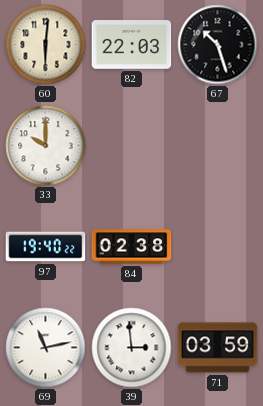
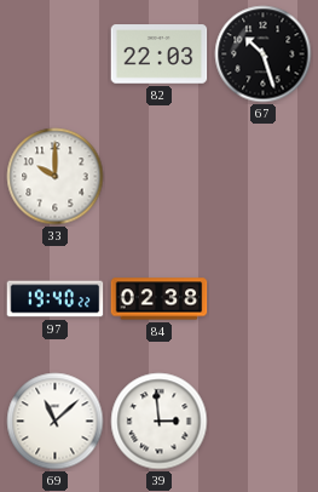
60: 6:01 -> none (46, 45)
69: 11:13 -> 11:08 (56, 422)
71: 03:59 -> none (218, 348)
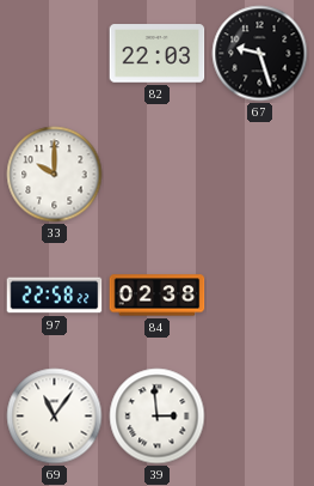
67: 10:27 -> 9:27 (260, 54)
97: 19:40 -> 22:58 (55, 296)
69: 11:08 -> 11:06 (55, 417)
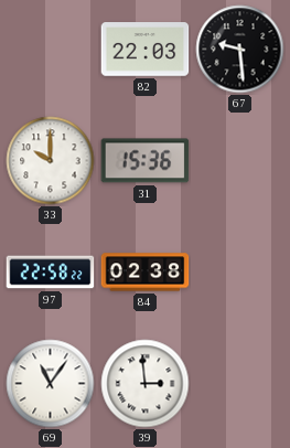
67: 9:27 -> 9:29 (240, 50)
31: none -> 15:36 (146, 161)
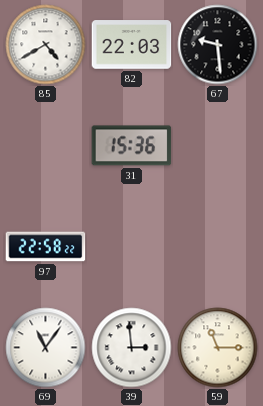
85: none -> 4:40 (46, 45)
33: 10:00 -> none (51, 161)
84: 02:38 -> none (146, 273)
59: none -> 11:15 (218, 348)
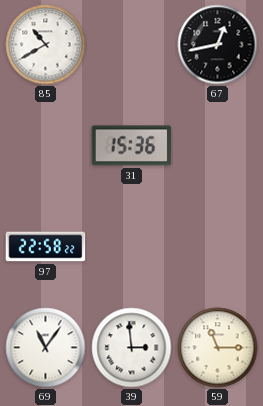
85: 4:40 -> 10:40 (46, 45)
82: 22:03 -> none (132, 45)
67: 9:29 -> 12:43 (218, 45)
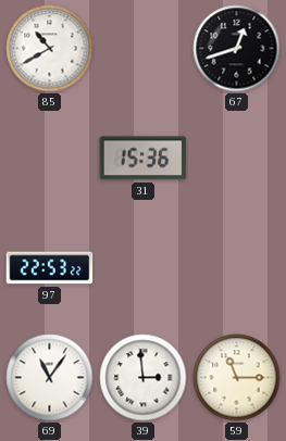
67: 12:43 -> 12:42 (237, 49)
97: 22:58 -> 22:53 (50, 268)
